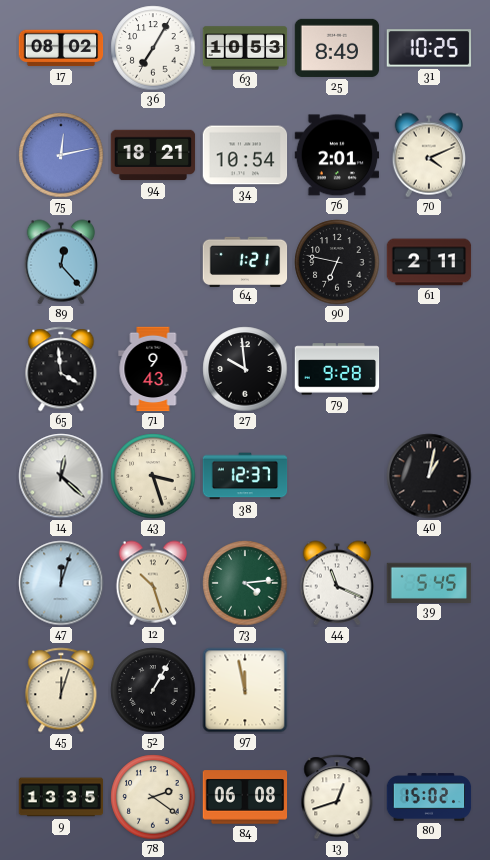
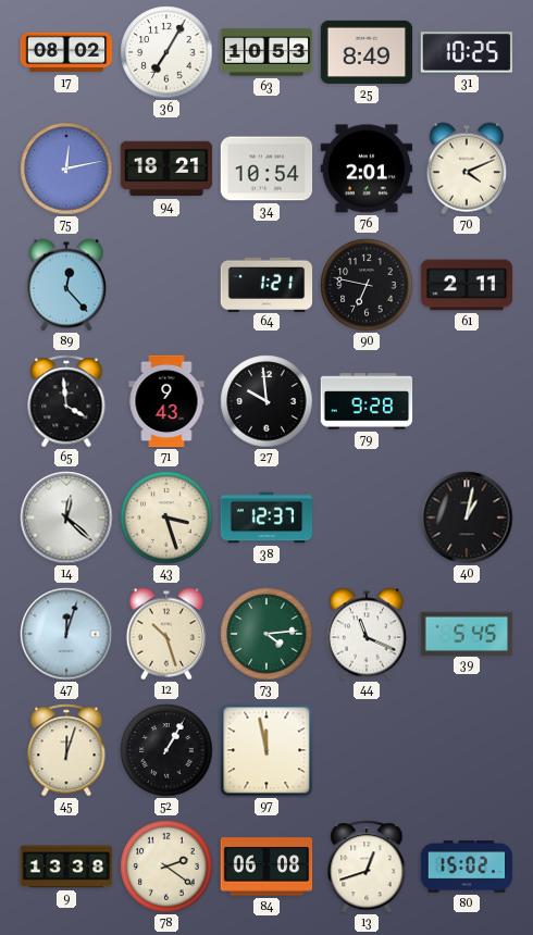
9: 13:35 -> 13:38 (66, 867)
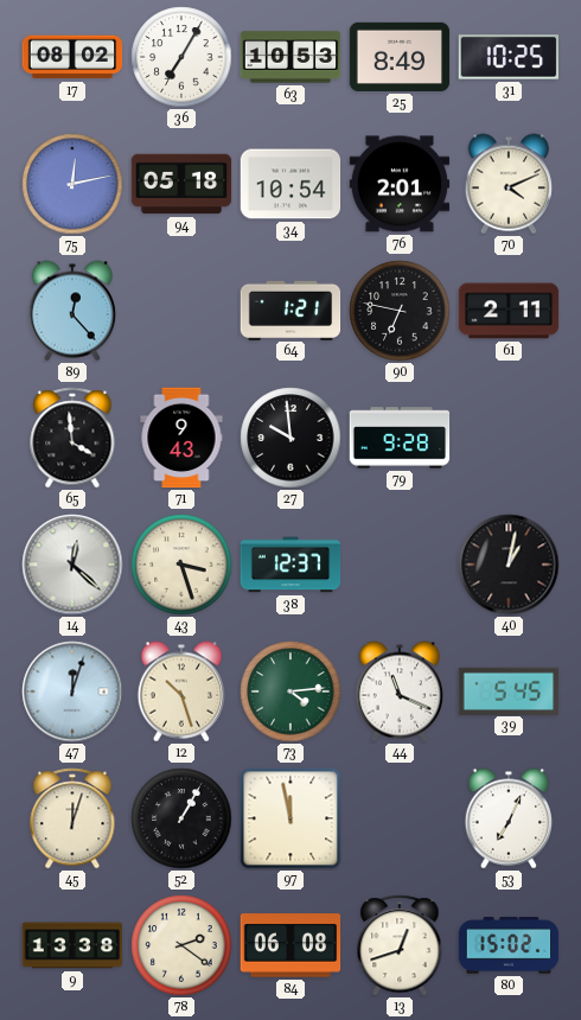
94: 18:21 -> 05:18 (181, 184)
53: none -> 7:04 (507, 818)
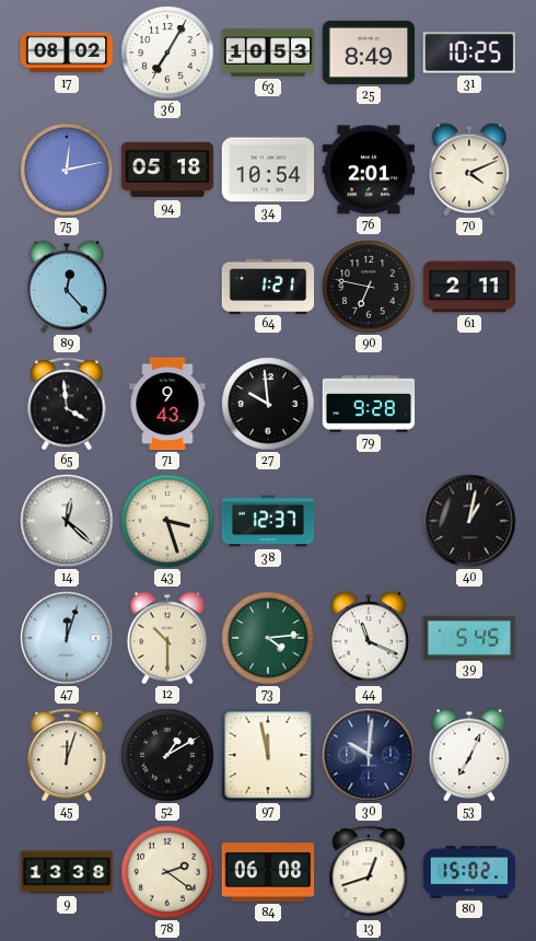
12: 10:27 -> 10:30 (166, 638)
52: 1:05 -> 1:10 (167, 755)
30: none -> 10:01 (369, 755)
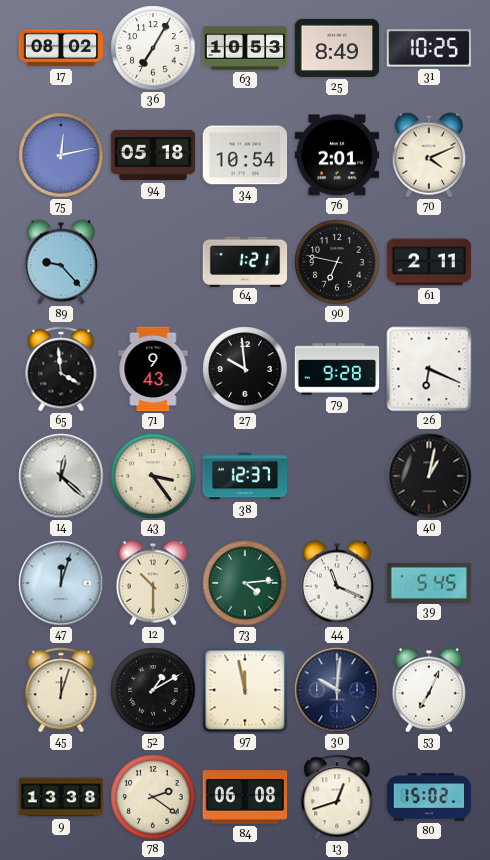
89: 12:23 -> 9:23 (60, 262)
26: none -> 6:19 (429, 369)
43: 3:27 -> 3:24 (153, 476)
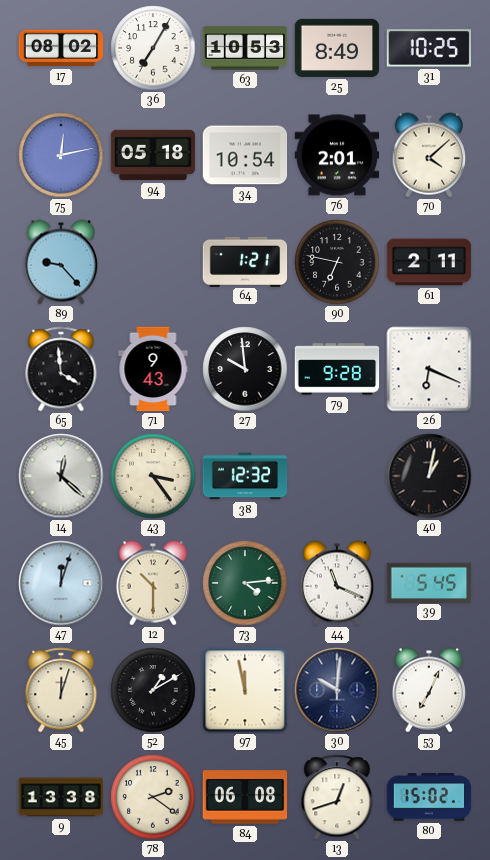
70: 4:11 -> 4:08 (428, 155)
38: 12:37 -> 12:32 (245, 476)
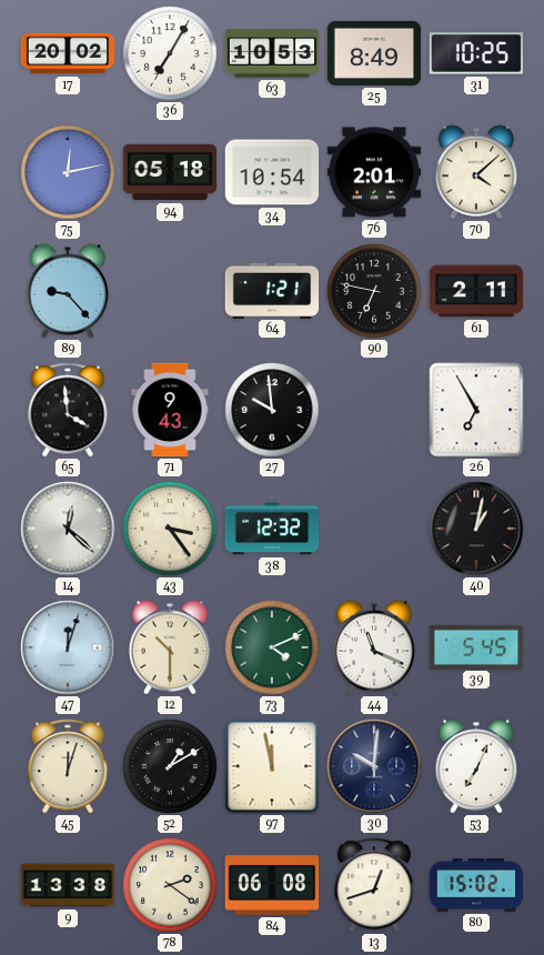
17: 08:02 -> 20:02 (68, 53)
79: 9:28 -> none (337, 369)
26: 6:19 -> 6:55 (476, 410)
73: 4:14 -> 4:11 (272, 647)
